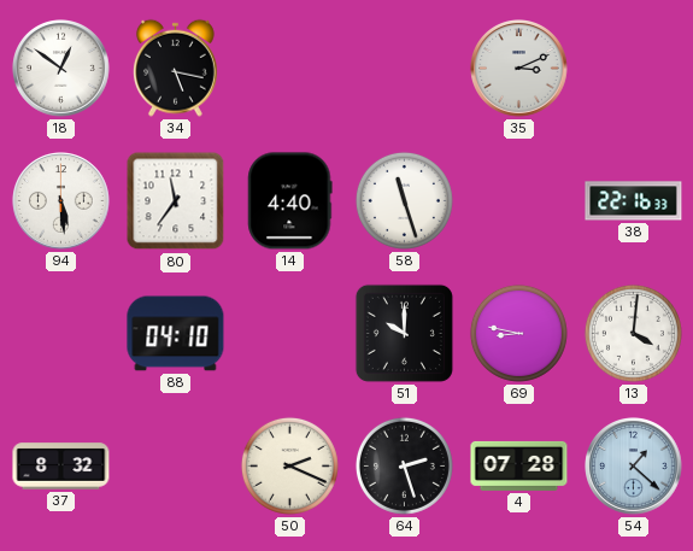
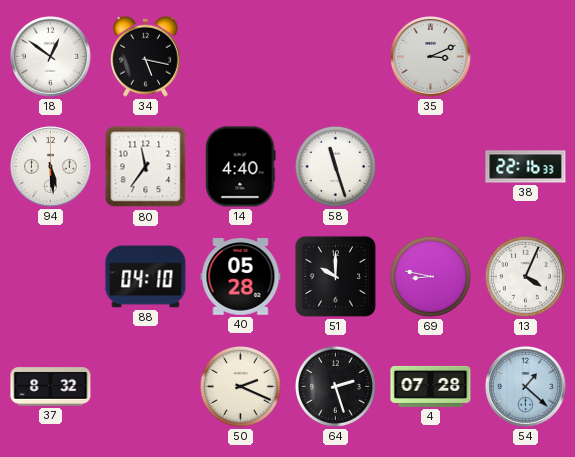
40: none -> 05:28 (241, 277)
13: 4:01 -> 4:04 (525, 276)
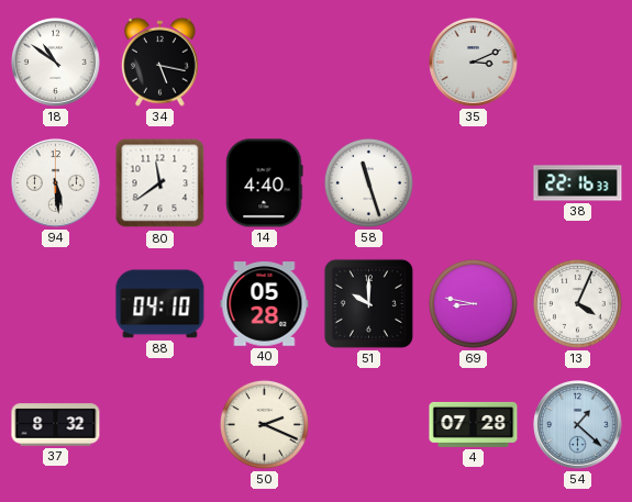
18: 12:51 -> 10:51 (56, 63)
80: 11:36 -> 11:39 (160, 183)
64: 2:27 -> none (335, 386)
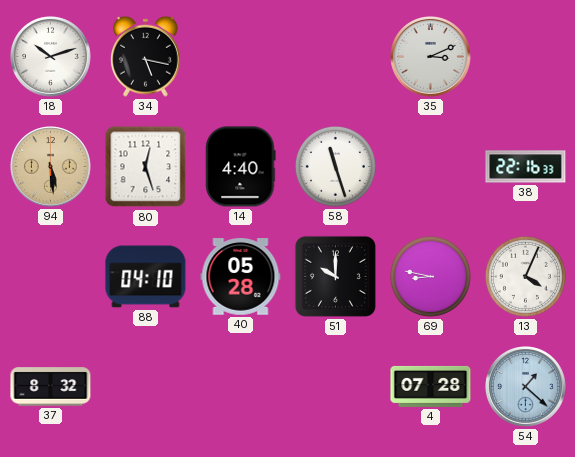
18: 10:51 -> 10:12 (51, 57)
94 dial: white -> champagne (51, 167)
80: 11:39 -> 12:27 (146, 167)
50: 2:19 -> none (264, 424)
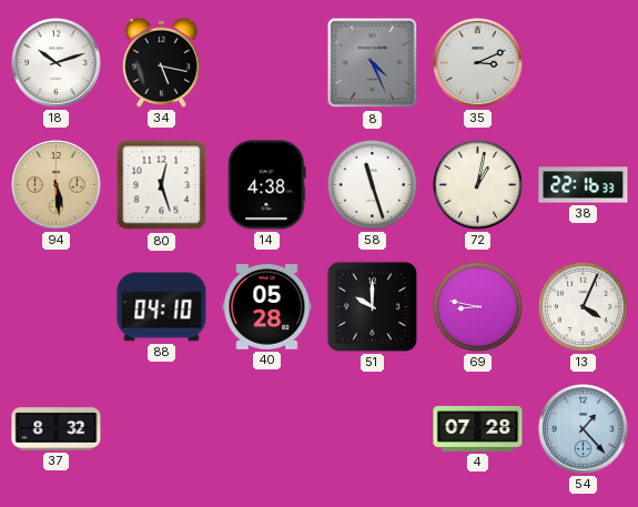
8: none -> 4:26 (373, 63)
14: 4:40 -> 4:38 (267, 185)
72: none -> 1:02 (477, 184)
54: 1:22 -> 1:23 (584, 429)
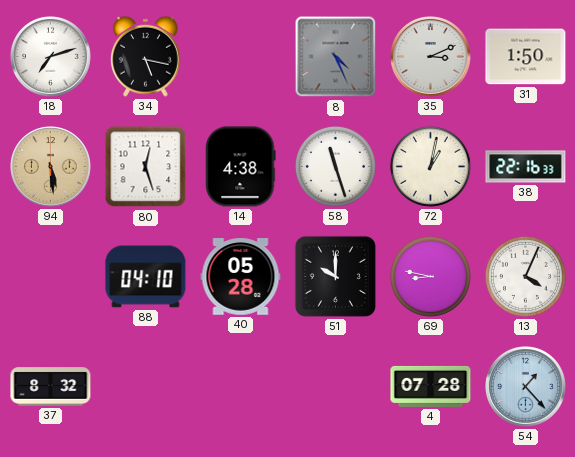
18: 10:12 -> 7:12 (51, 57)
31: none -> 1:50 (526, 57)
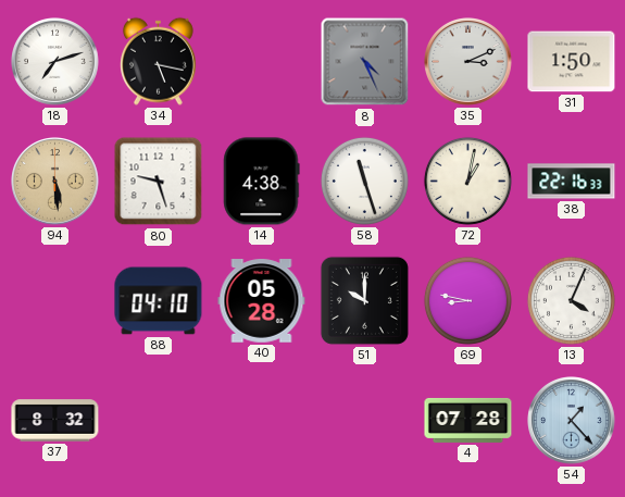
80: 12:27 -> 9:27 (159, 182)
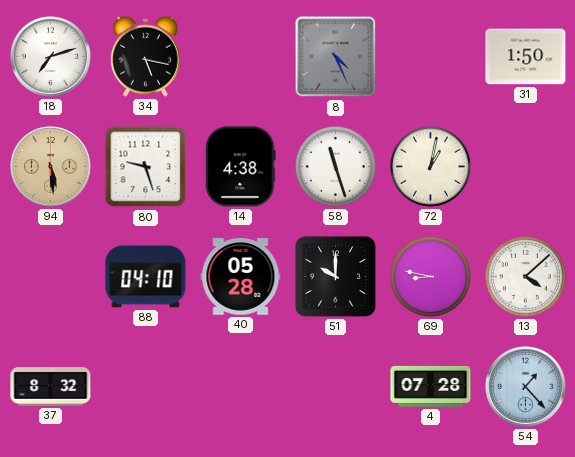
35: 3:11 -> none (468, 62)
38: 22:16 -> none (572, 182)
13: 4:04 -> 4:08 (525, 276)
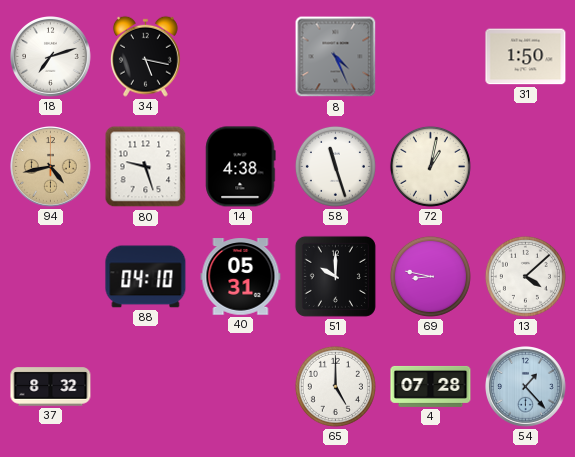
94: 5:29 -> 4:43 (51, 167)
40: 05:28 -> 05:31 (241, 277)
65: none -> 5:00 (335, 386)
